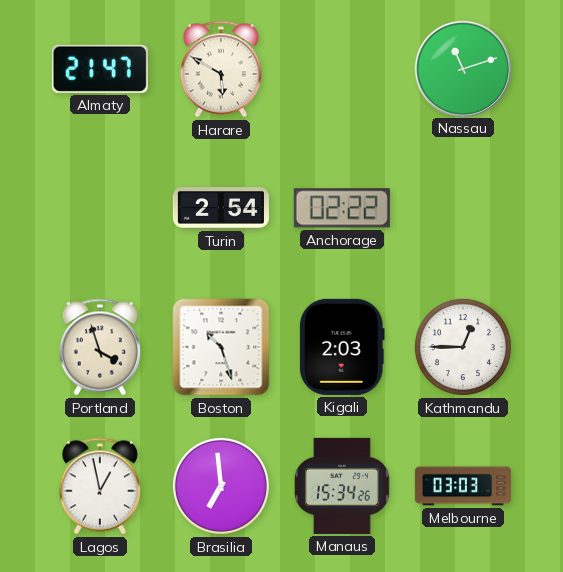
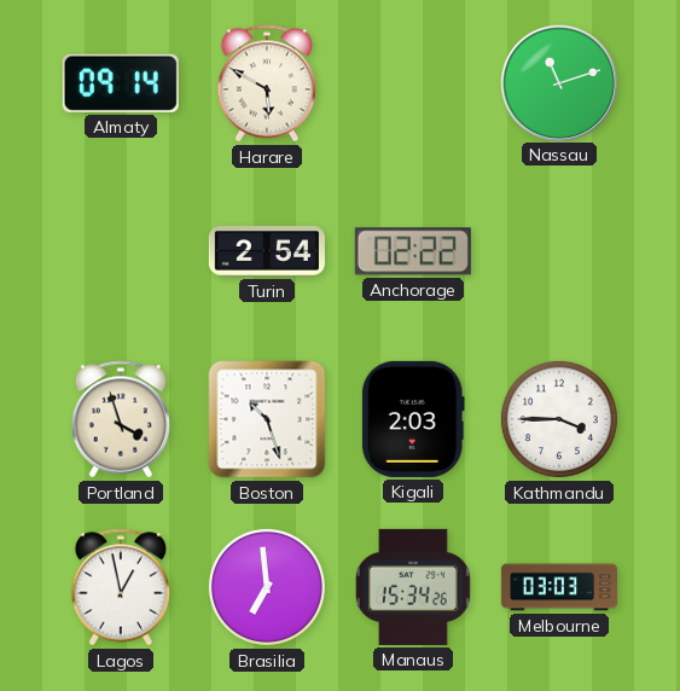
Almaty: 21:47 -> 09:14 (121, 83)
Kathmandu: 12:45 -> 3:45 (559, 419)
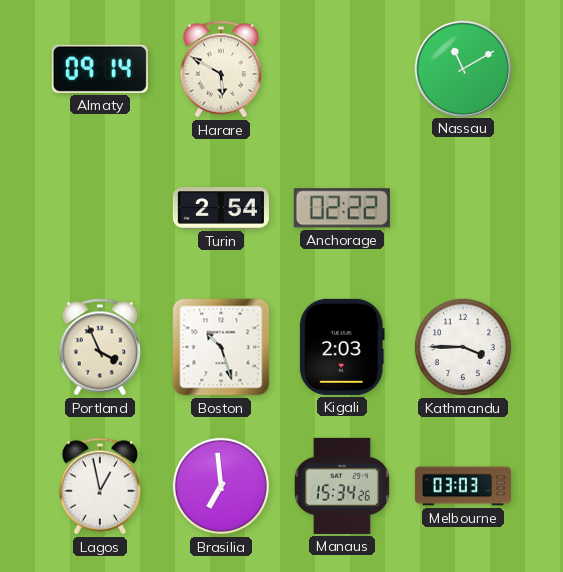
Nassau: 11:12 -> 11:10 (462, 68)
Portland: 3:57 -> 3:56 (99, 347)
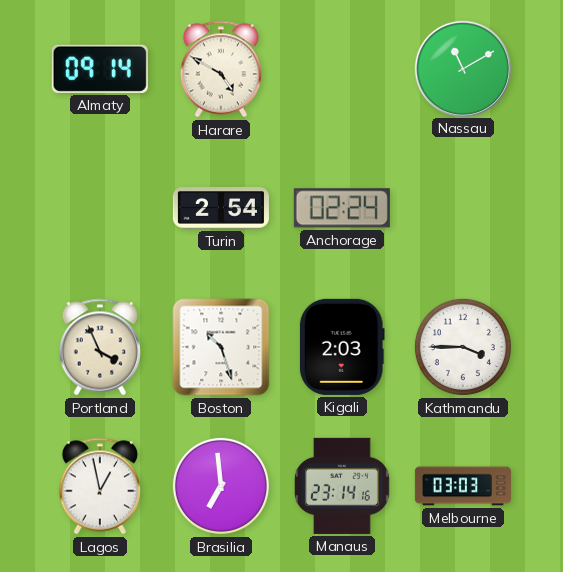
Harare: 5:50 -> 4:50 (220, 69)
Anchorage: 02:22 -> 02:24 (342, 208)
Manaus: 15:34 -> 23:14 (342, 486)
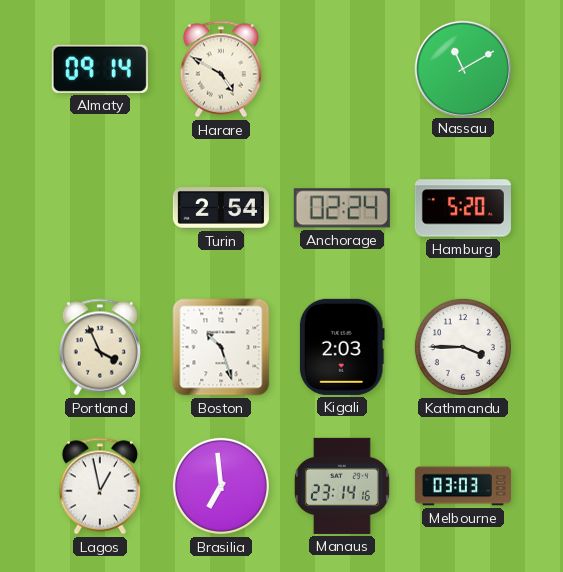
Hamburg: none -> 5:20 (463, 208)
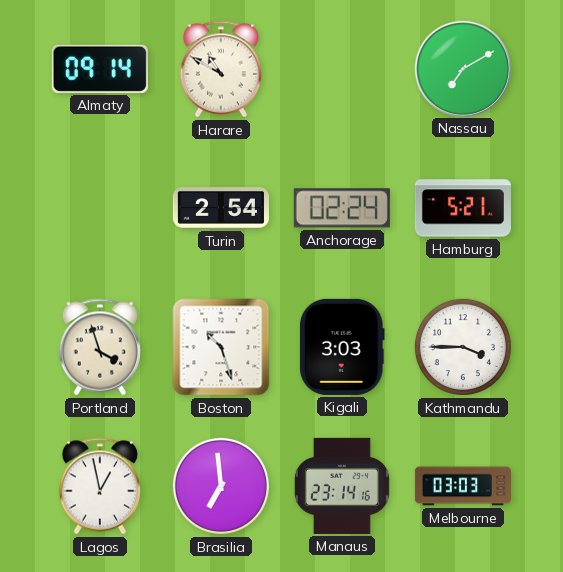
Harare: 4:50 -> 10:50 (220, 69)
Nassau: 11:10 -> 7:10 (462, 68)
Hamburg: 5:20 -> 5:21 (463, 208)
Portland: 3:56 -> 3:57 (99, 347)
Kigali: 2:03 -> 3:03 (342, 347)
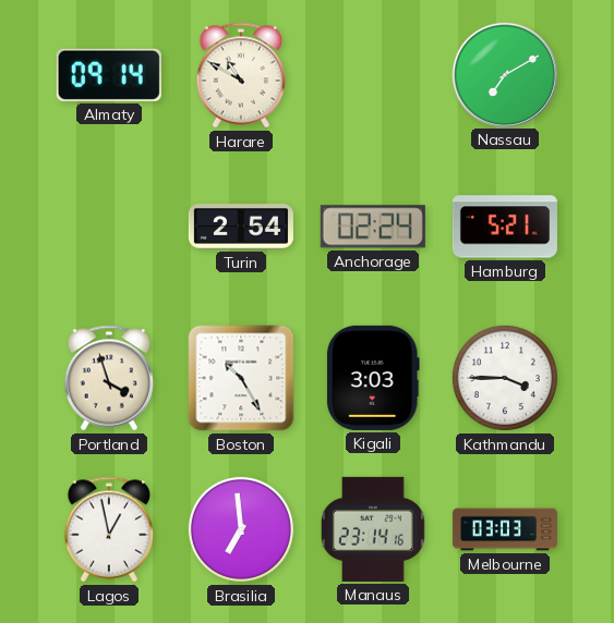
Boston: 10:27 -> 10:25 (241, 378)
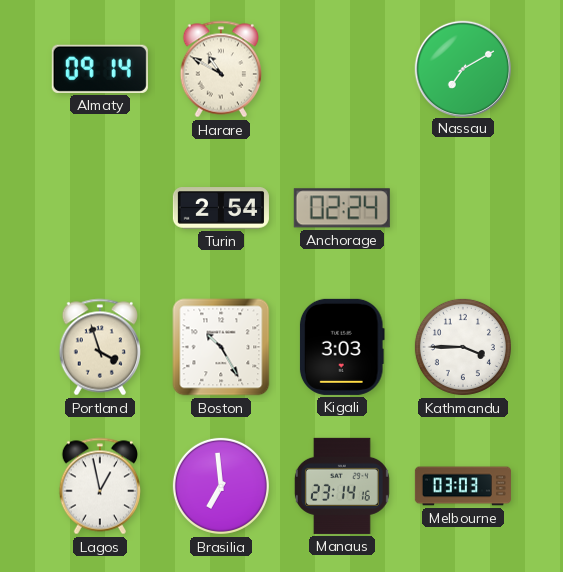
Hamburg: 5:21 -> none (505, 227)
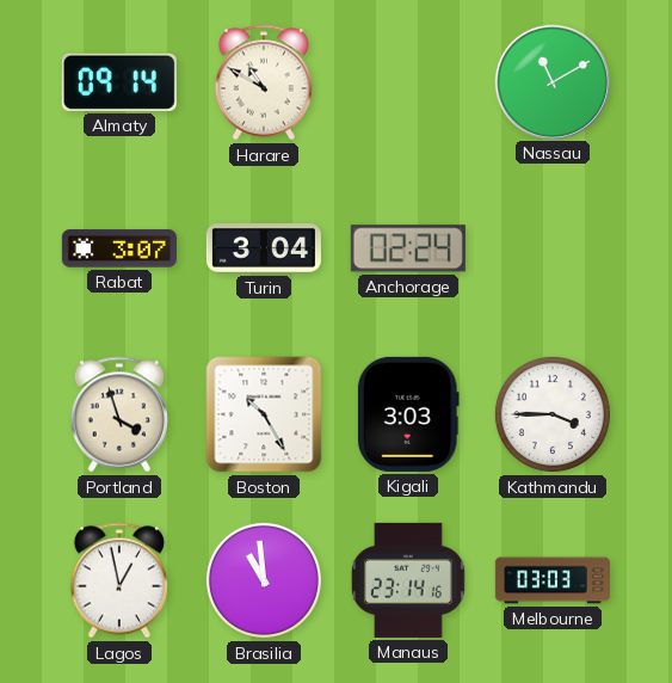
Nassau: 7:10 -> 11:10 (551, 81)
Rabat: none -> 3:07 (119, 248)
Turin: 2:54 -> 3:04 (264, 248)
Brasilia: 6:59 -> 10:59 (264, 580)
